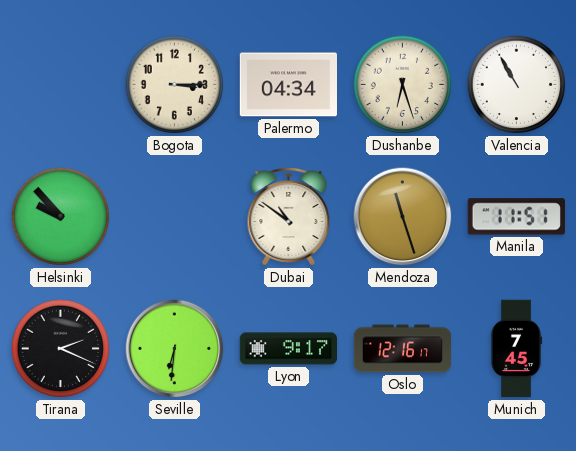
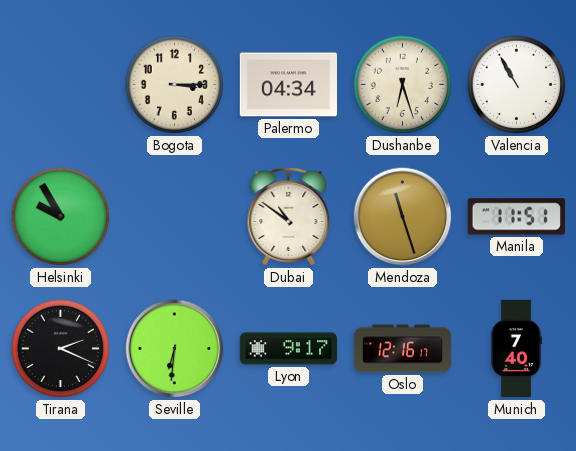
Helsinki: 9:53 -> 9:55 (61, 217)
Munich: 7:45 -> 7:40 (516, 349)
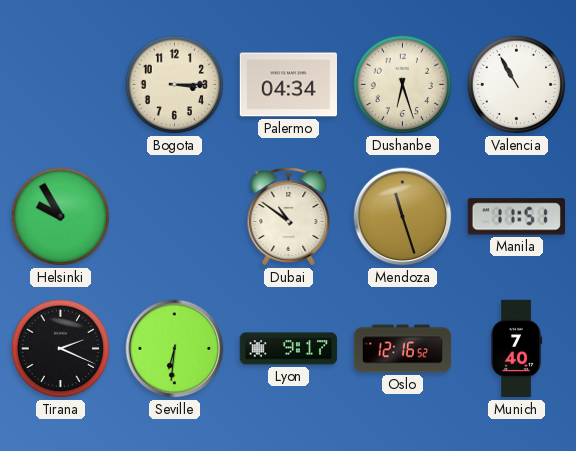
Oslo: 12:16:17 -> 12:16:52 (403, 349)
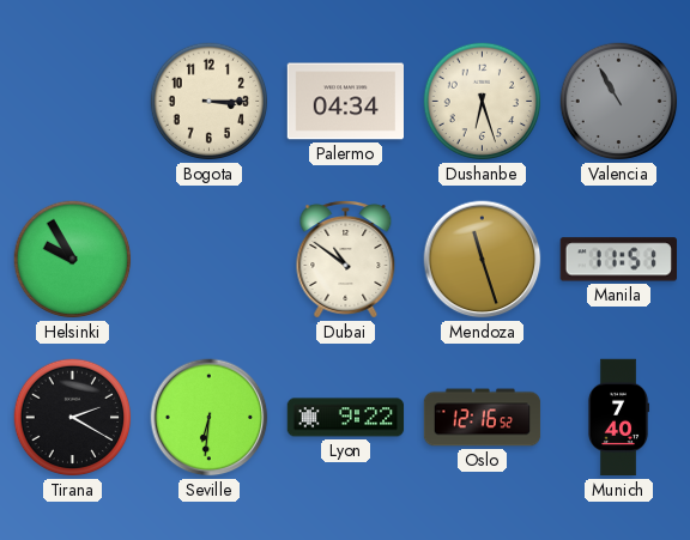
Valencia dial: white -> grey (619, 102)
Tirana: 2:19 -> 2:20 (73, 418)
Lyon: 9:17 -> 9:22 (346, 418)
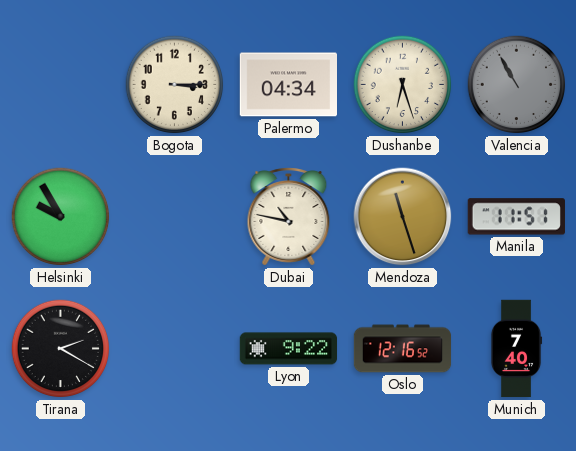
Dubai: 10:51 -> 10:47 (289, 217)
Seville: 6:31 -> none (210, 418)
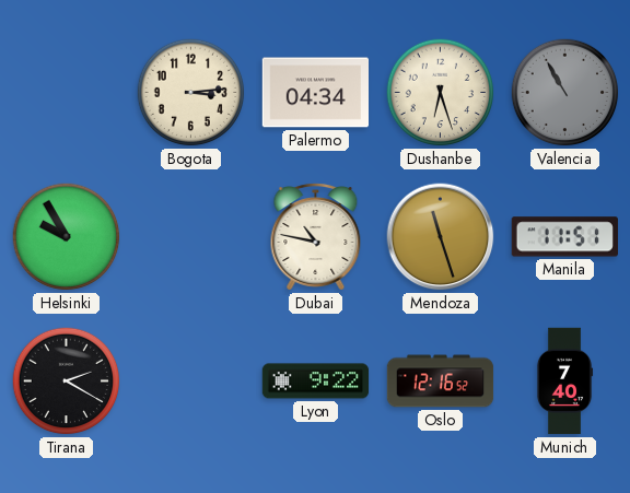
Bogota: 3:15 -> 3:14 (191, 93)
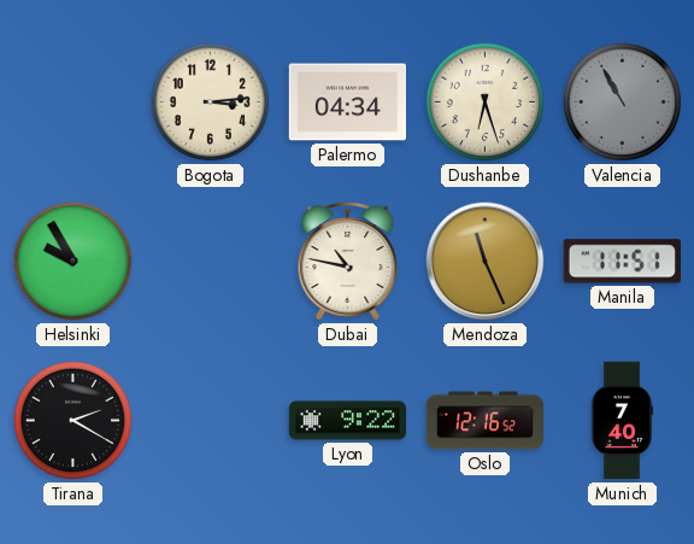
Mendoza: 11:27 -> 11:26 (486, 262)
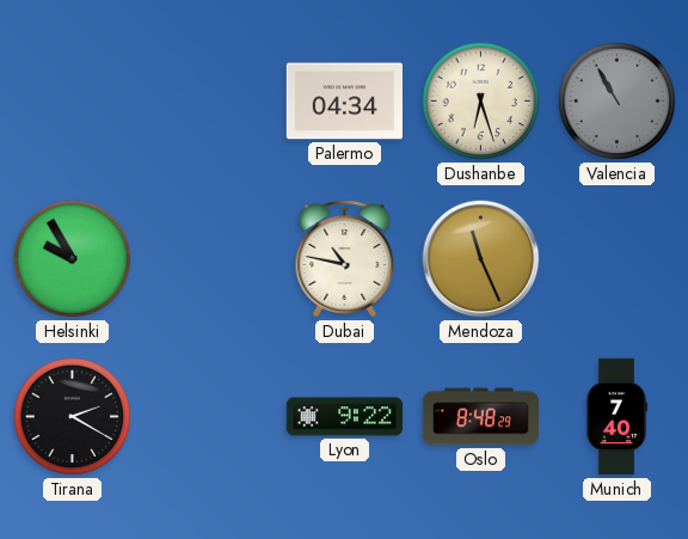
Bogota: 3:14 -> none (211, 103)
Manila: 11:51 -> none (622, 262)
Oslo: 12:16 -> 8:48 (481, 417)
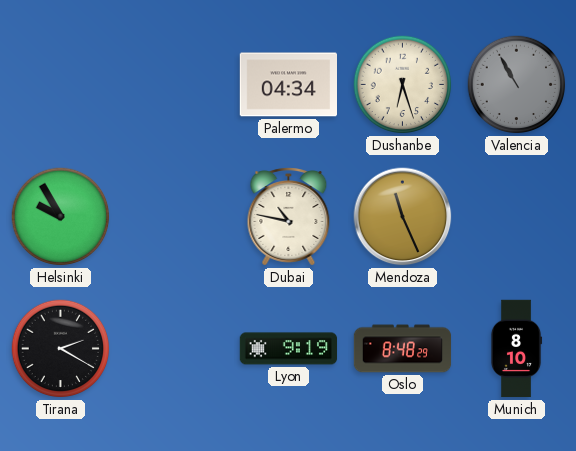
Lyon: 9:22 -> 9:19 (289, 349)
Munich: 7:40 -> 8:10 (516, 349)
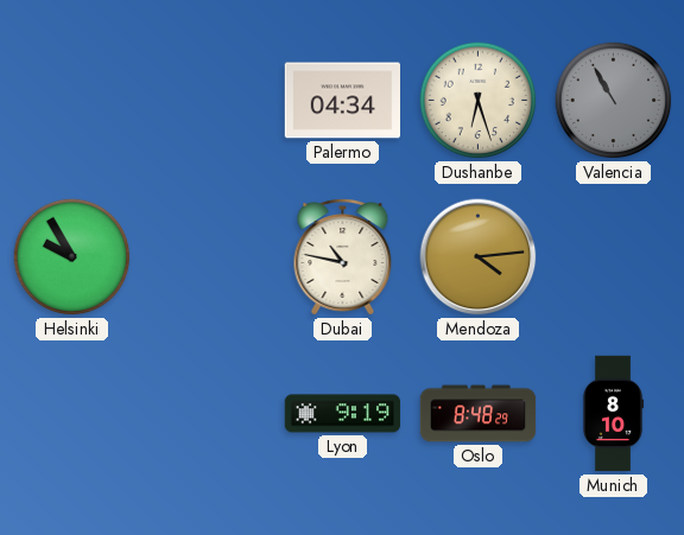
Mendoza: 11:26 -> 4:14 (479, 257)
Tirana: 2:20 -> none (61, 349)
